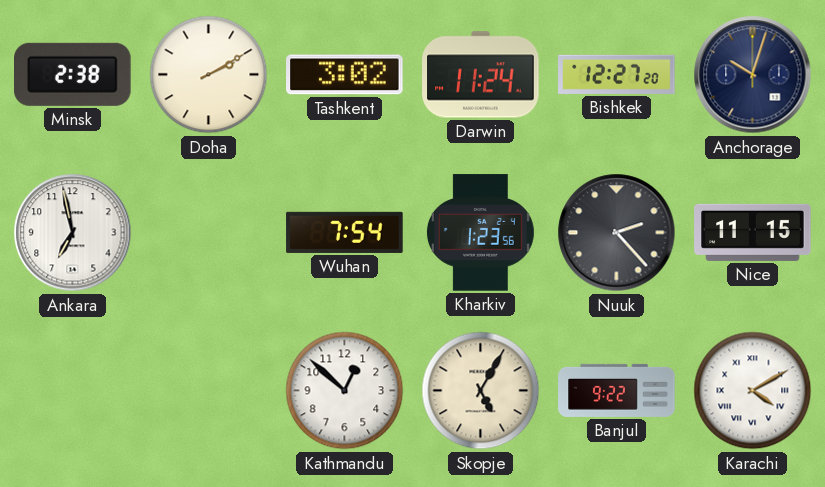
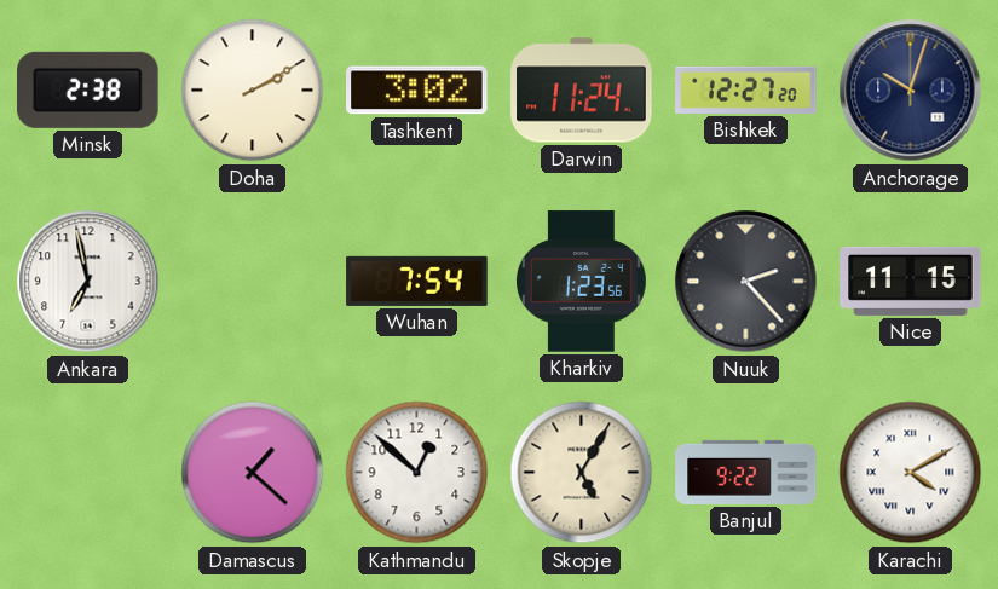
Damascus: none -> 1:22 (253, 473)
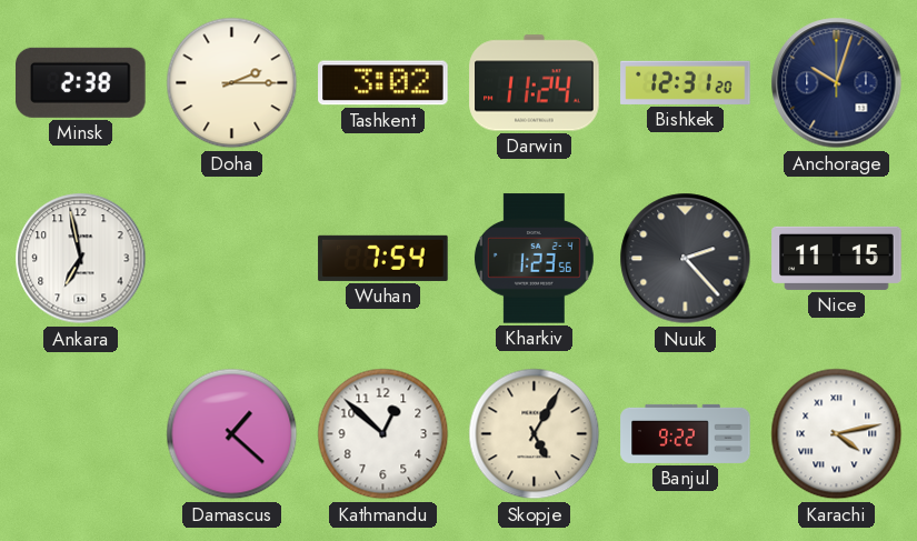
Doha: 2:10 -> 2:15 (232, 83)
Bishkek: 12:27 -> 12:31 (686, 82)
Karachi: 4:10 -> 4:13 (837, 434)
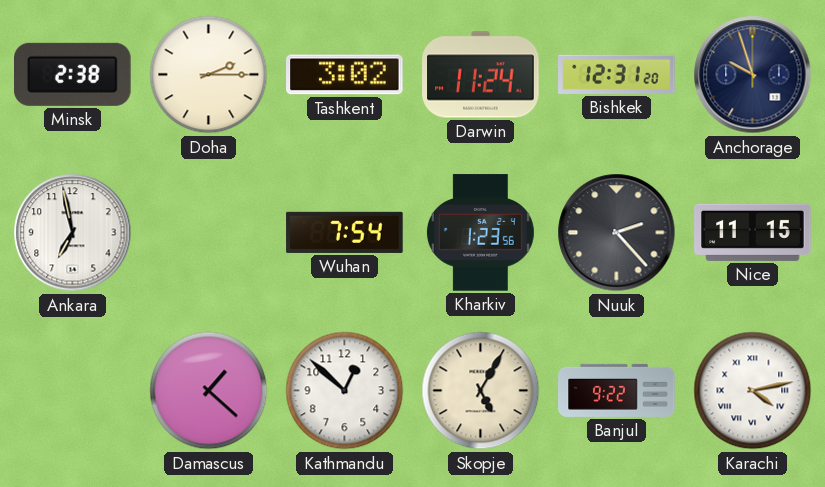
Anchorage: 10:03 -> 9:57 (753, 75)
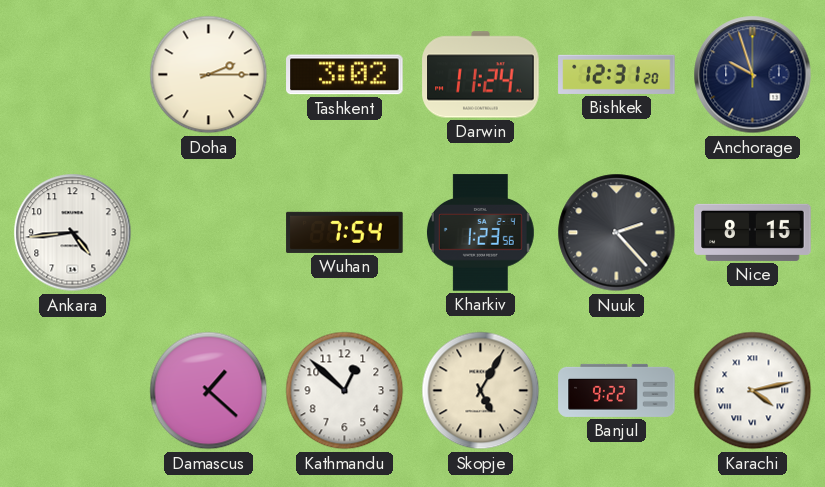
Minsk: 2:38 -> none (73, 74)
Ankara: 6:58 -> 4:44 (73, 233)
Nice: 11:15 -> 8:15 (753, 232)
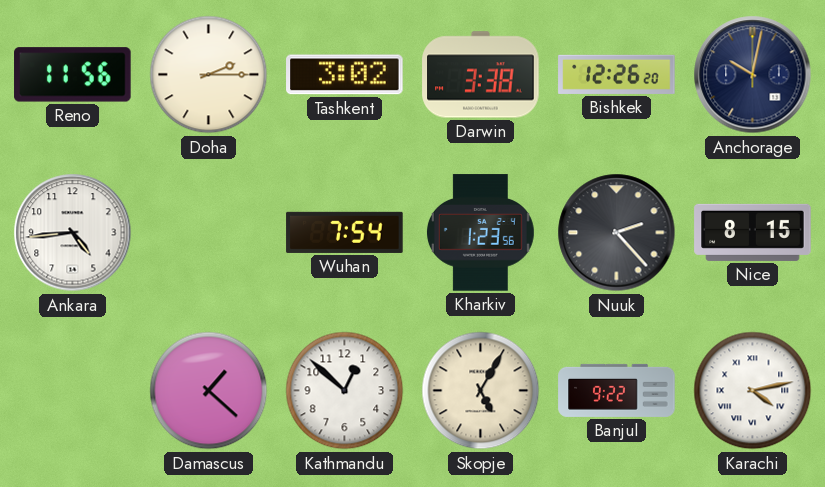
Reno: none -> 11:56 (73, 75)
Darwin: 11:24 -> 3:38 (481, 75)
Bishkek: 12:31 -> 12:26 (617, 74)
Anchorage: 9:57 -> 10:02 (753, 75)
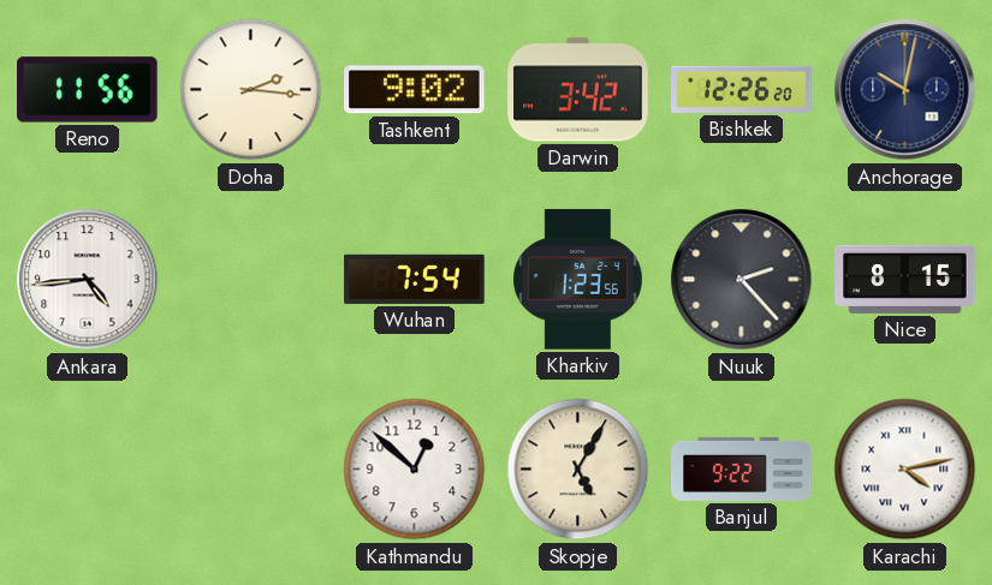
Doha: 2:15 -> 2:16 (251, 90)
Tashkent: 3:02 -> 9:02 (415, 90)
Darwin: 3:38 -> 3:42 (578, 90)
Damascus: 1:22 -> none (209, 391)
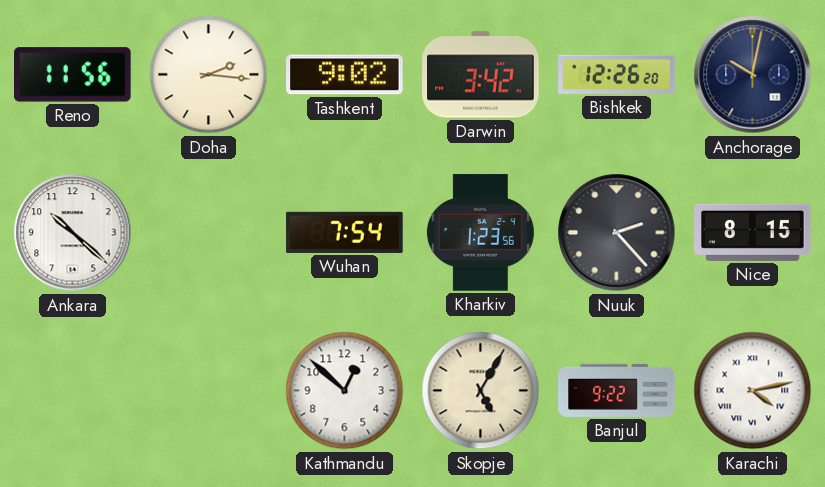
Ankara: 4:44 -> 10:22 (73, 233)
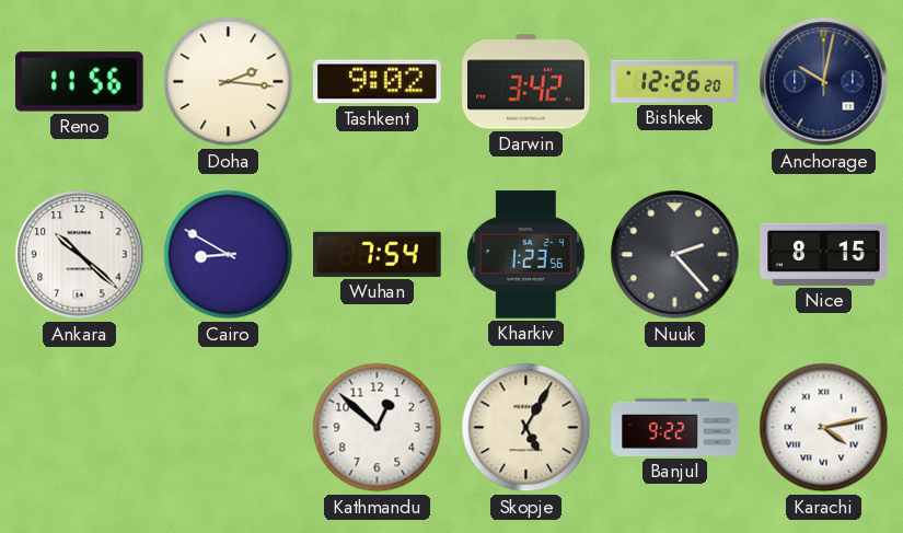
Cairo: none -> 8:50 (229, 255)
